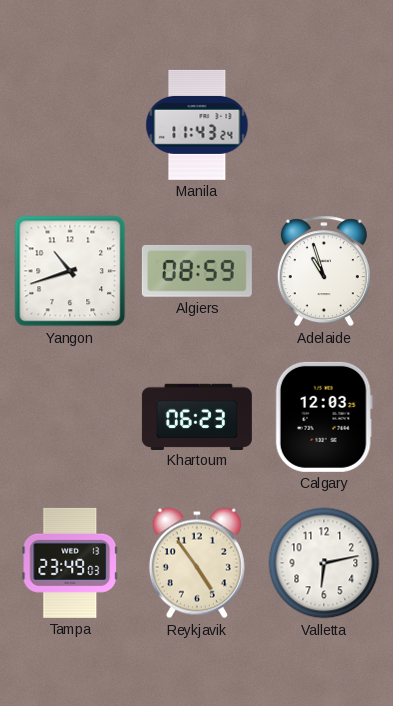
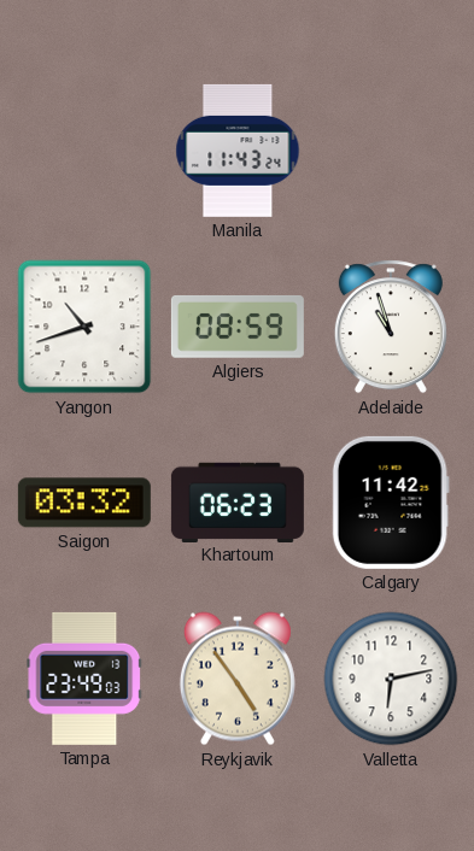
Saigon: none -> 03:32 (84, 503)
Calgary: 12:03 -> 11:42 (391, 503)
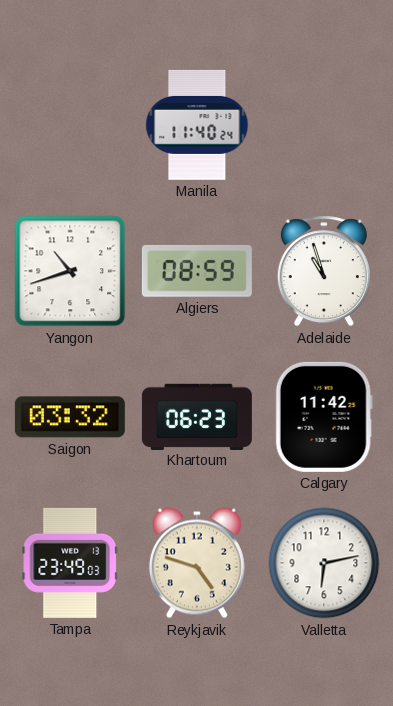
Manila: 11:43 -> 11:40 (197, 125)
Reykjavik: 4:54 -> 4:48 (197, 563)
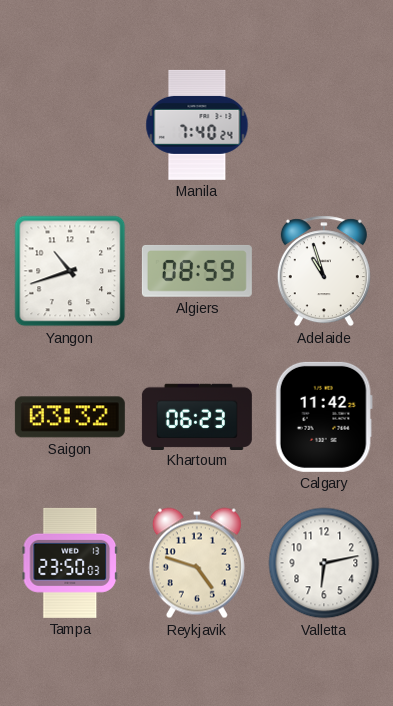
Manila: 11:40 -> 7:40 (197, 125)
Tampa: 23:49 -> 23:50 (70, 563)
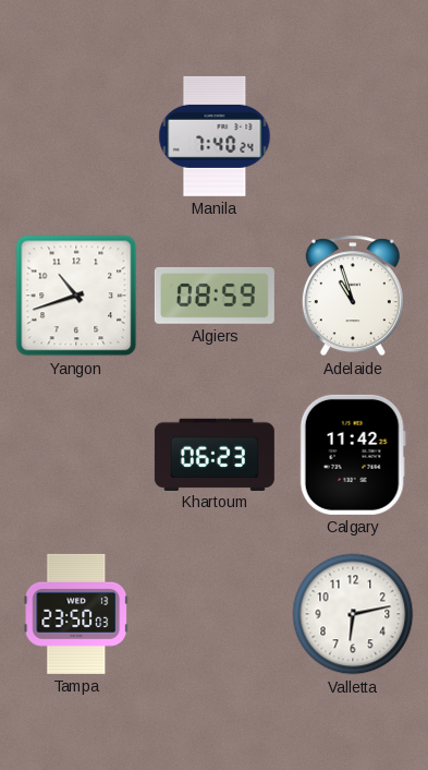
Saigon: 03:32 -> none (70, 417)
Reykjavik: 4:48 -> none (197, 563)
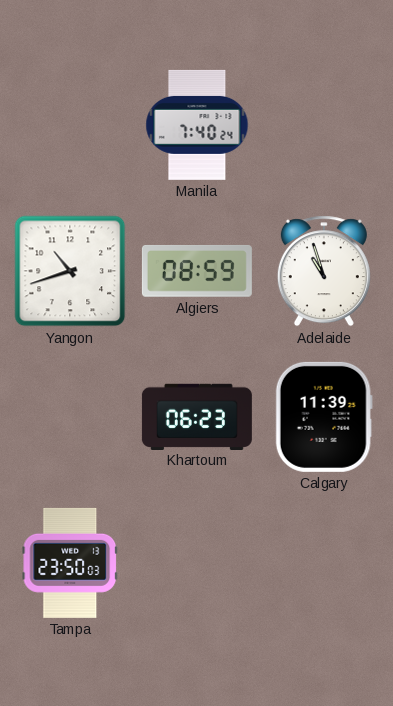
Calgary: 11:42 -> 11:39 (324, 417)
Valletta: 6:13 -> none (353, 614)
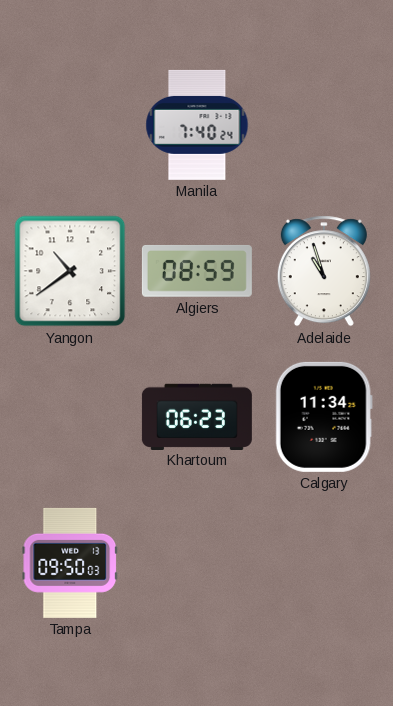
Yangon: 10:42 -> 10:39 (70, 271)
Calgary: 11:39 -> 11:34 (324, 417)
Tampa: 23:50 -> 09:50 (70, 563)
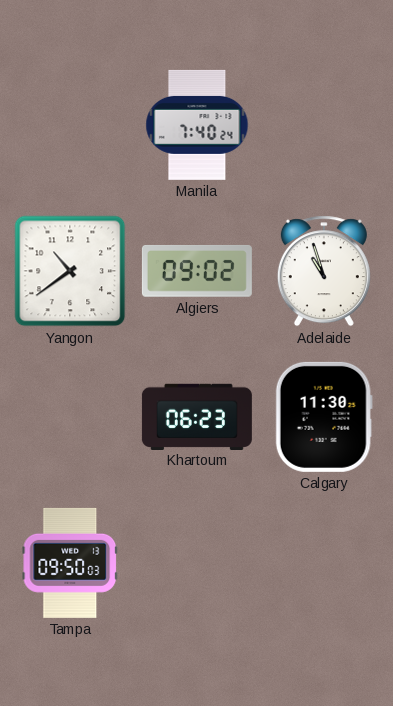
Algiers: 08:59 -> 09:02 (197, 271)
Calgary: 11:34 -> 11:30 (324, 417)
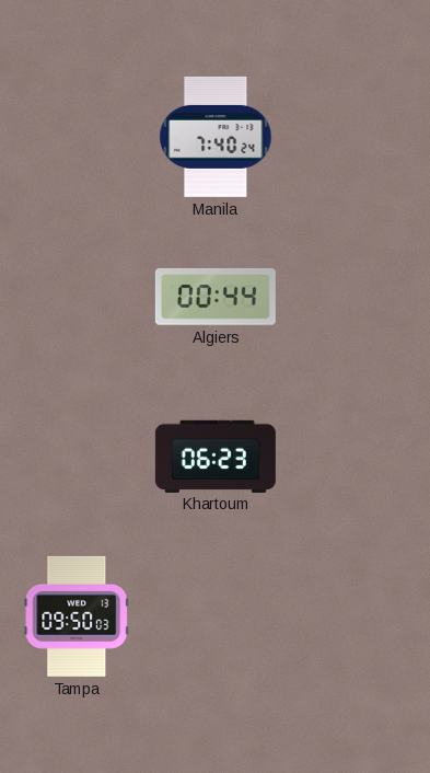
Yangon: 10:39 -> none (70, 271)
Algiers: 09:02 -> 00:44 (216, 297)
Adelaide: 10:57 -> none (324, 271)
Calgary: 11:30 -> none (324, 417)
